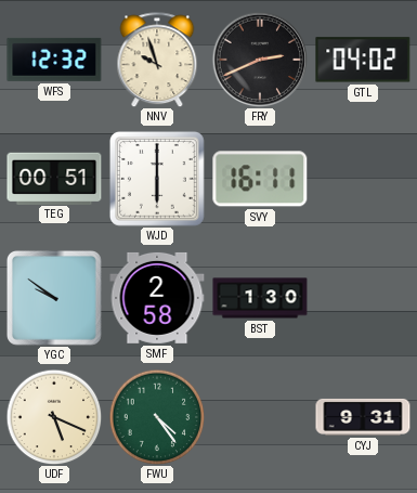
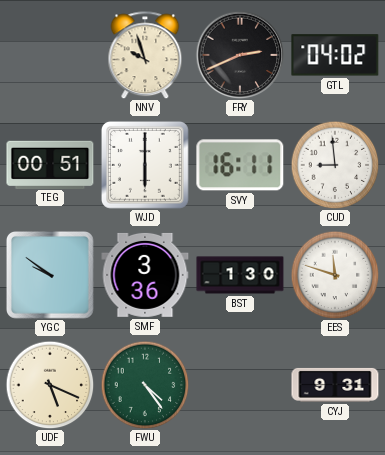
WFS: 12:32 -> none (54, 60)
CUD: none -> 8:59 (335, 165)
SMF: 2:58 -> 3:36 (145, 275)
EES: none -> 11:48 (335, 275)
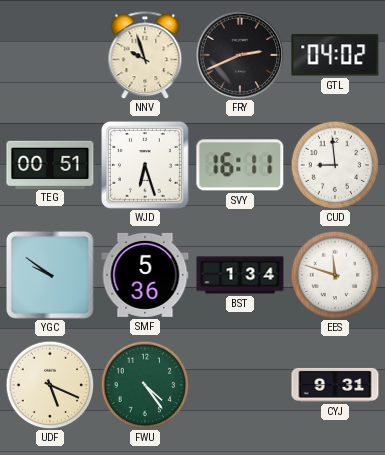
WJD: 6:00 -> 6:27 (145, 165)
SMF: 3:36 -> 5:36 (145, 275)
BST: 1:30 -> 1:34 (240, 275)
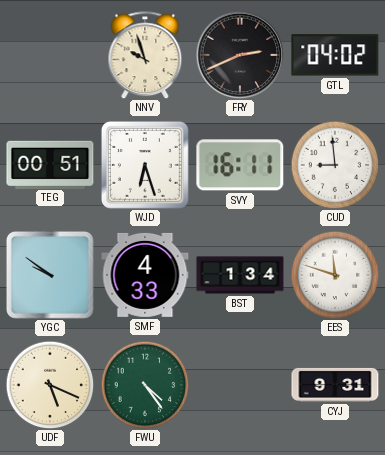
SMF: 5:36 -> 4:33 (145, 275)
